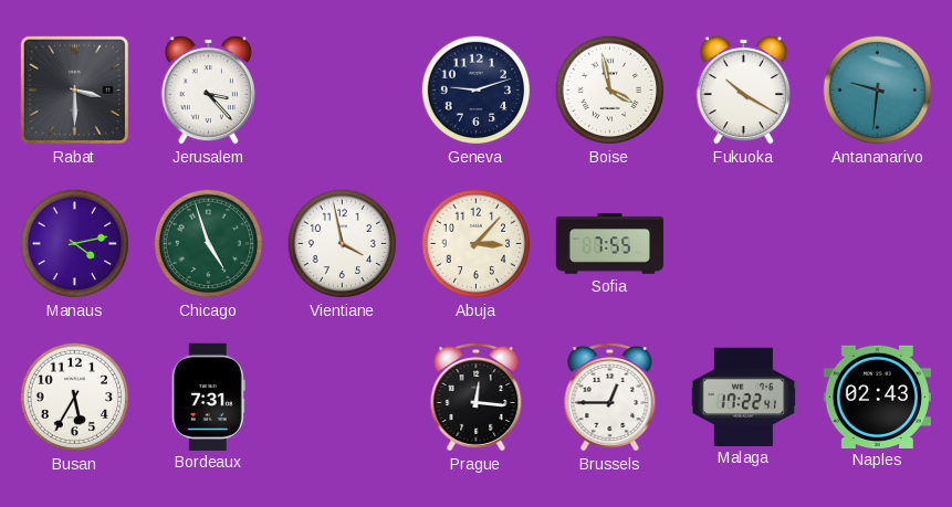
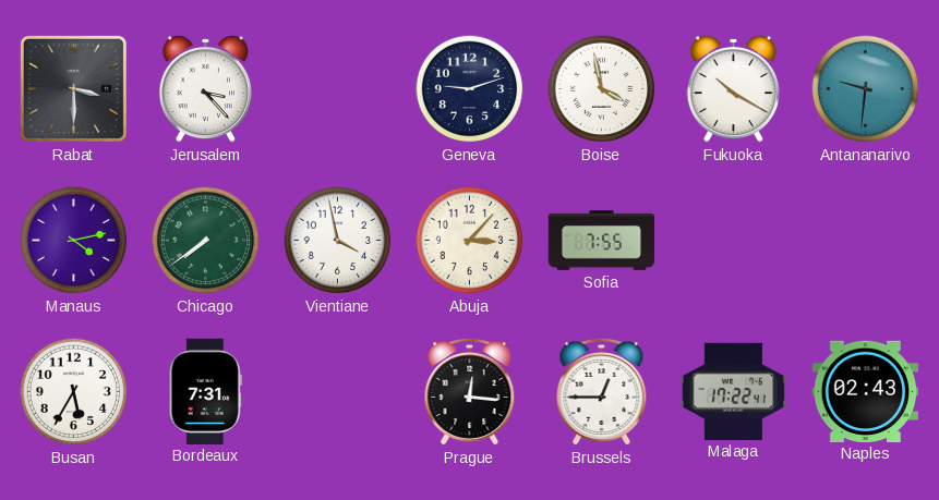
Chicago: 4:57 -> 7:39 (206, 241)
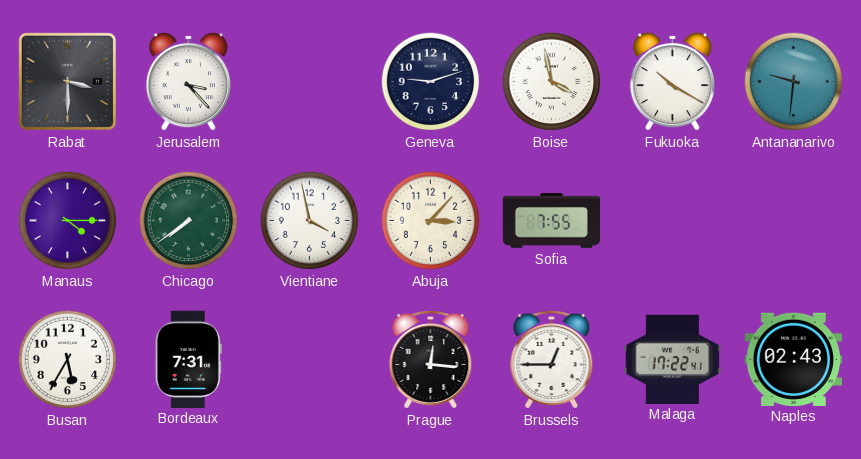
Manaus: 4:13 -> 4:15 (68, 221)
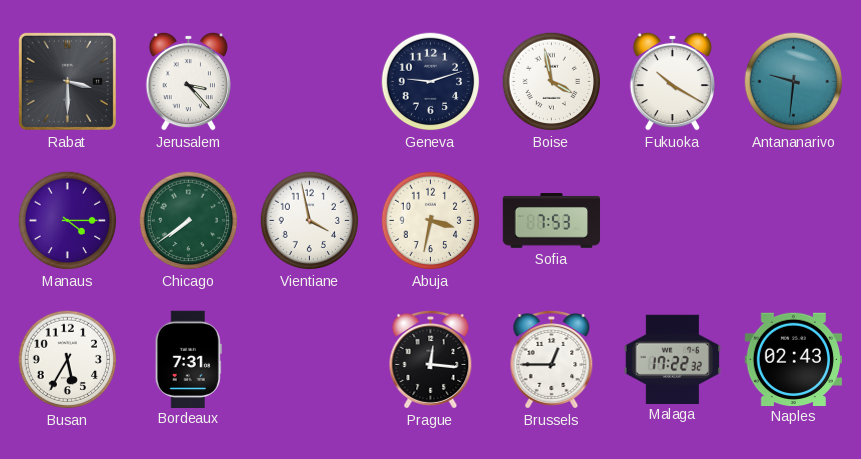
Abuja: 3:07 -> 3:32 (431, 221)
Sofia: 7:55 -> 7:53 (552, 221)
Malaga: 17:22:41 -> 17:22:32 (672, 359)
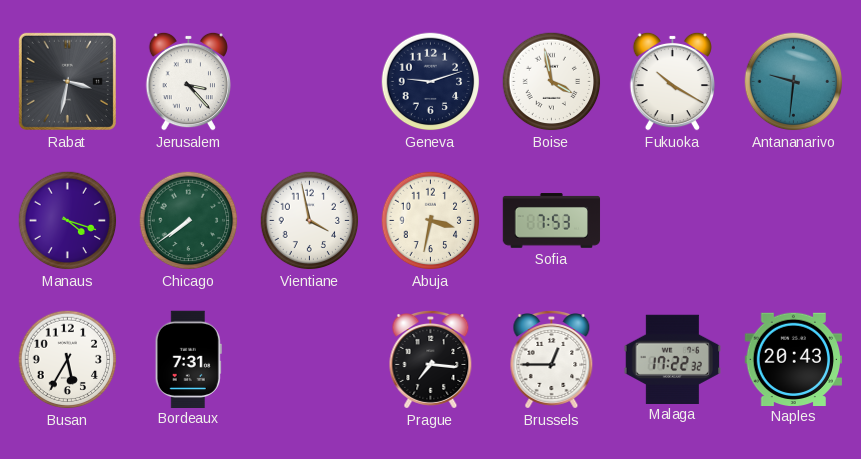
Rabat: 3:30 -> 3:32 (67, 81)
Manaus: 4:15 -> 4:18 (68, 221)
Prague: 12:16 -> 7:16 (431, 360)
Naples: 02:43 -> 20:43 (793, 359)
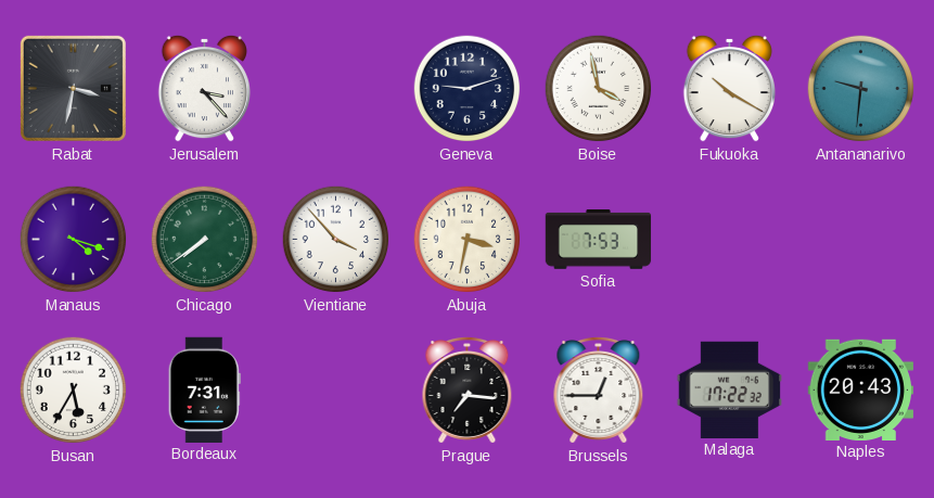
Vientiane: 3:58 -> 3:53 (336, 240)
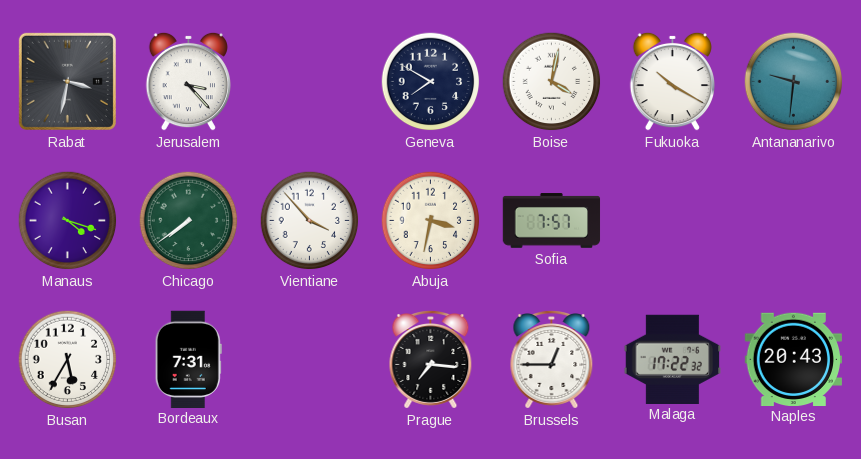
Geneva: 9:12 -> 7:50 (431, 82)
Boise: 3:58 -> 4:02 (552, 82)
Sofia: 7:53 -> 7:57 (552, 221)
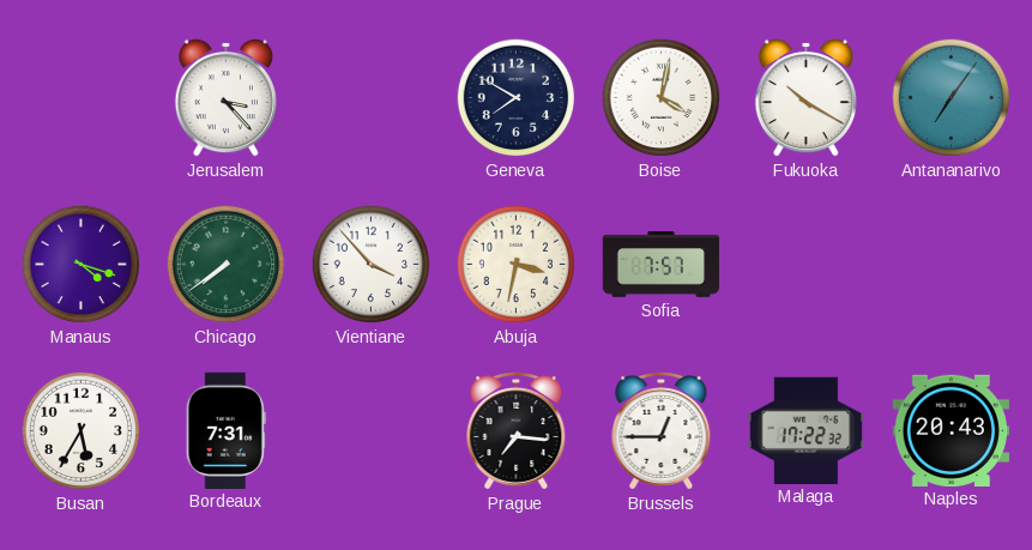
Rabat: 3:32 -> none (67, 81)
Antananarivo: 9:31 -> 7:06 (952, 98)
